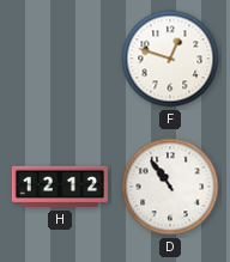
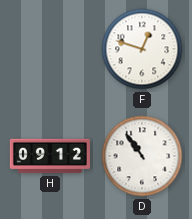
H: 12:12 -> 09:12 (50, 156)
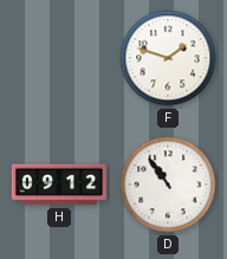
F: 12:48 -> 1:48 (168, 58)
